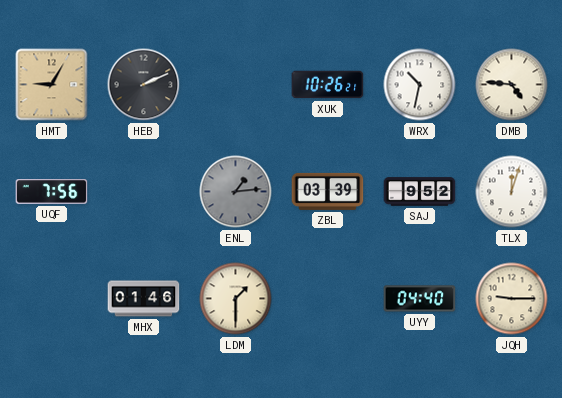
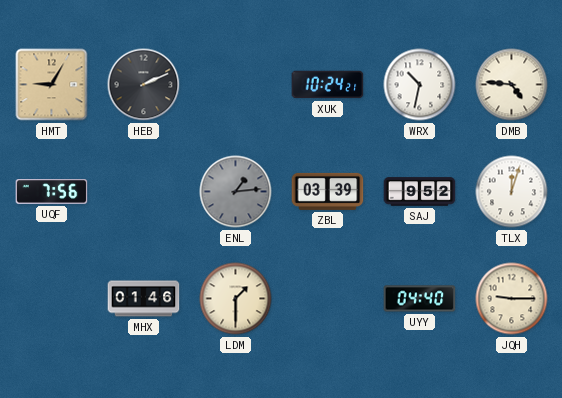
XUK: 10:26 -> 10:24 (328, 85)
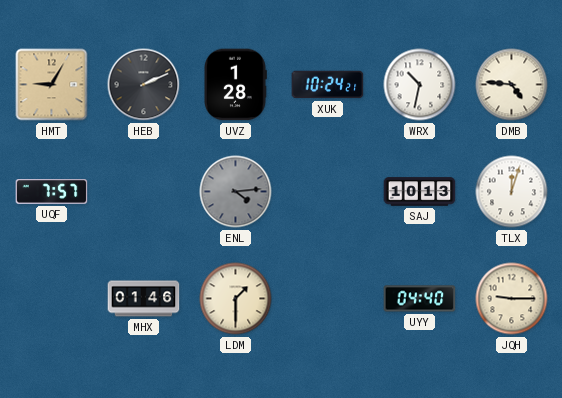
UVZ: none -> 1:28 (236, 85)
UQF: 7:56 -> 7:57 (52, 192)
ENL: 1:14 -> 4:14 (236, 192)
ZBL: 03:39 -> none (328, 191)
SAJ: 9:52 -> 10:13 (420, 192)
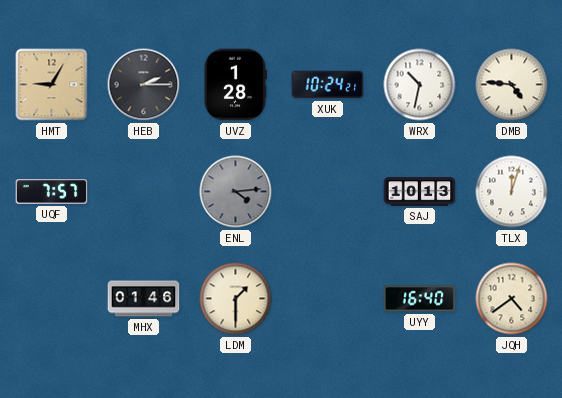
HEB: 2:11 -> 2:15 (144, 85)
UYY: 04:40 -> 16:40 (420, 299)
JQH: 9:15 -> 4:39 (512, 299)
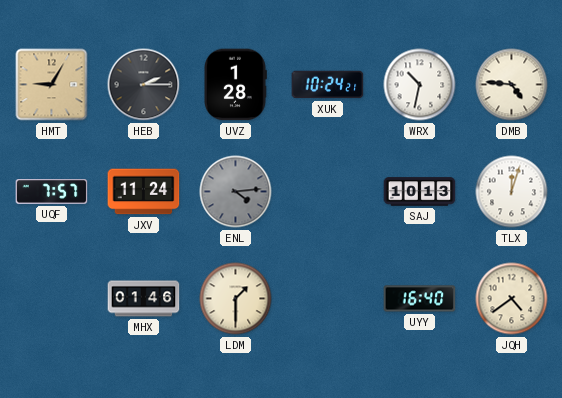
JXV: none -> 11:24 (144, 192)
